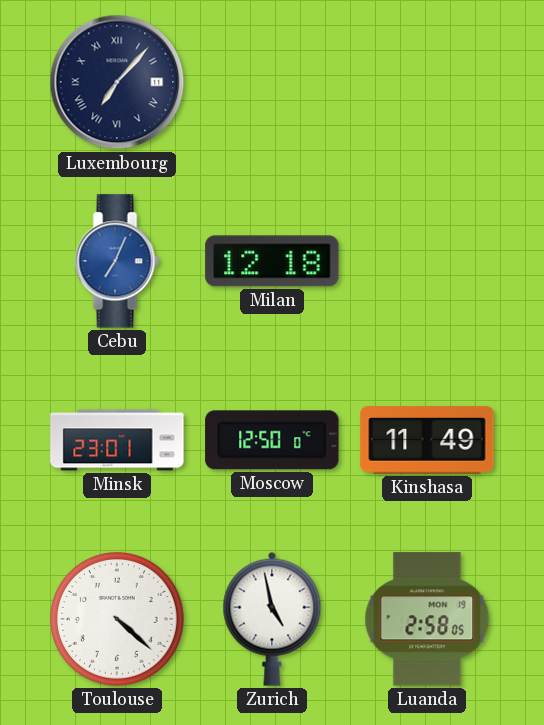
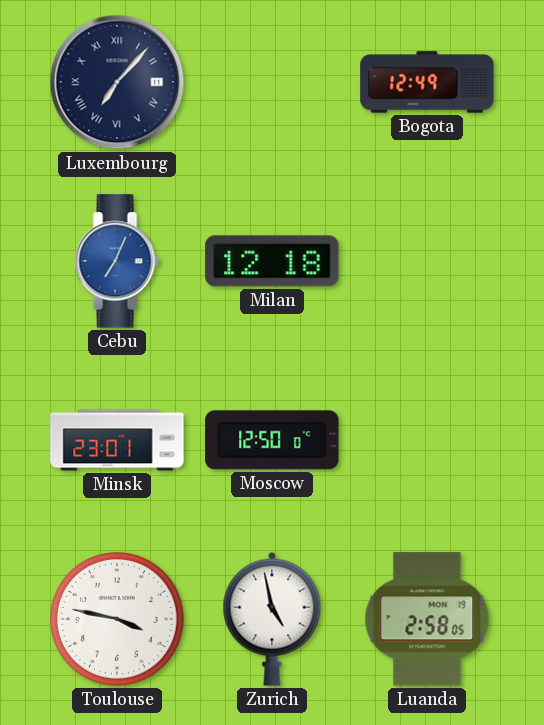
Bogota: none -> 12:49 (427, 82)
Kinshasa: 11:49 -> none (427, 440)
Toulouse: 4:22 -> 3:47 (118, 620)
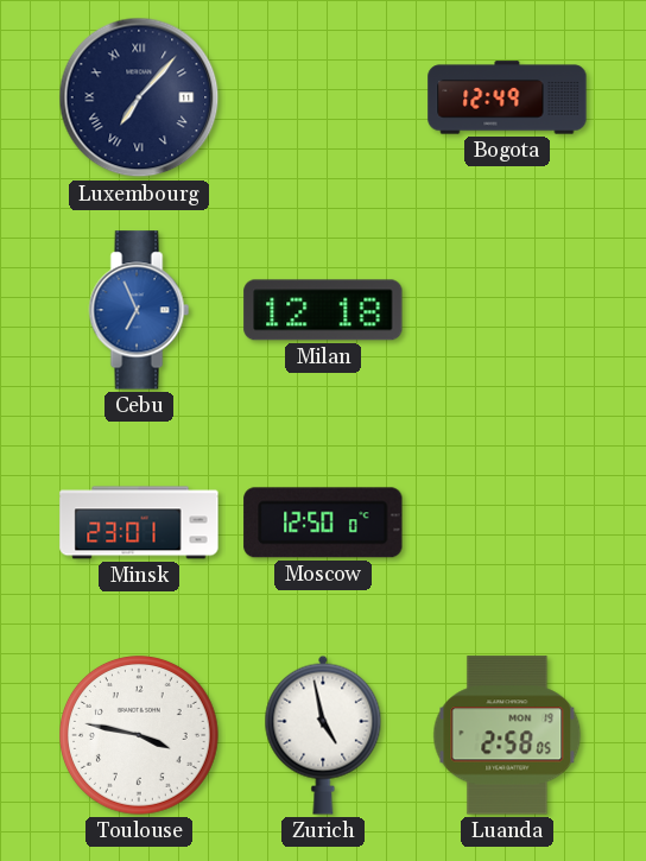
Cebu: 7:04 -> 6:56 (139, 310)
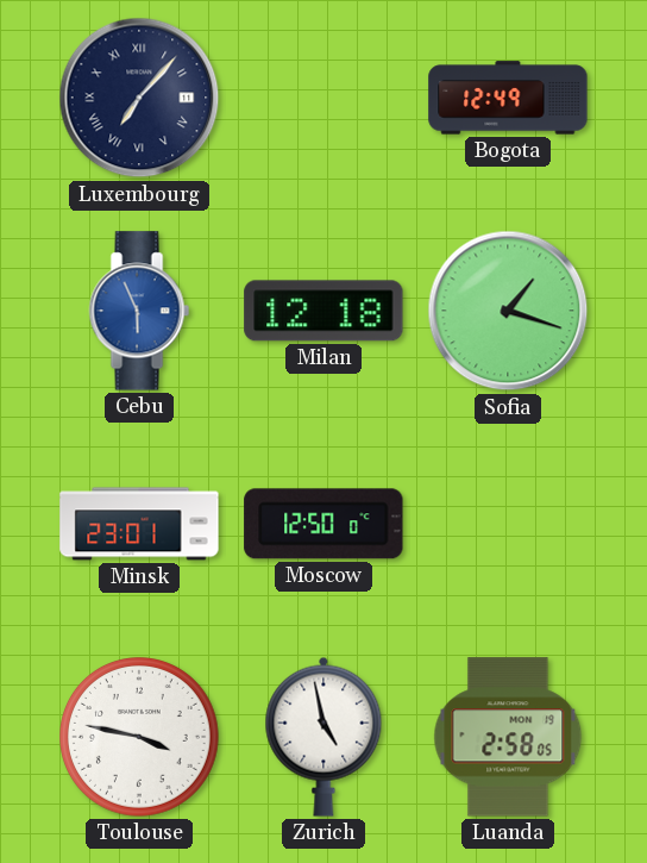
Cebu: 6:56 -> 5:56 (139, 311)
Sofia: none -> 1:18 (508, 311)
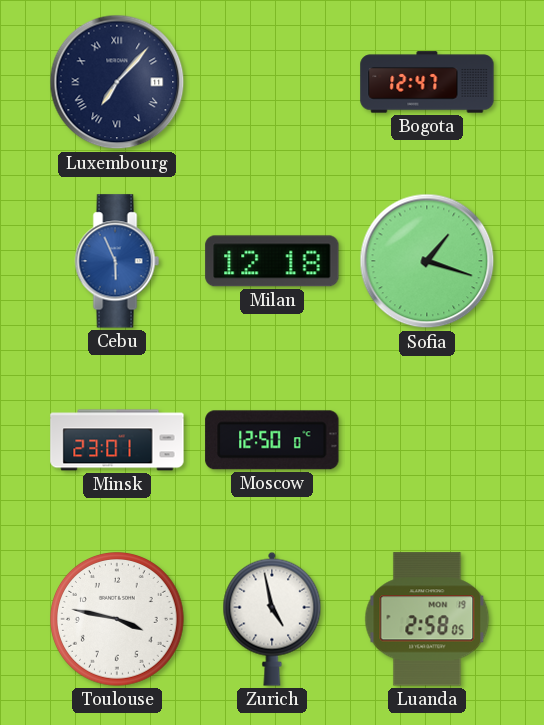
Bogota: 12:49 -> 12:47 (427, 82)
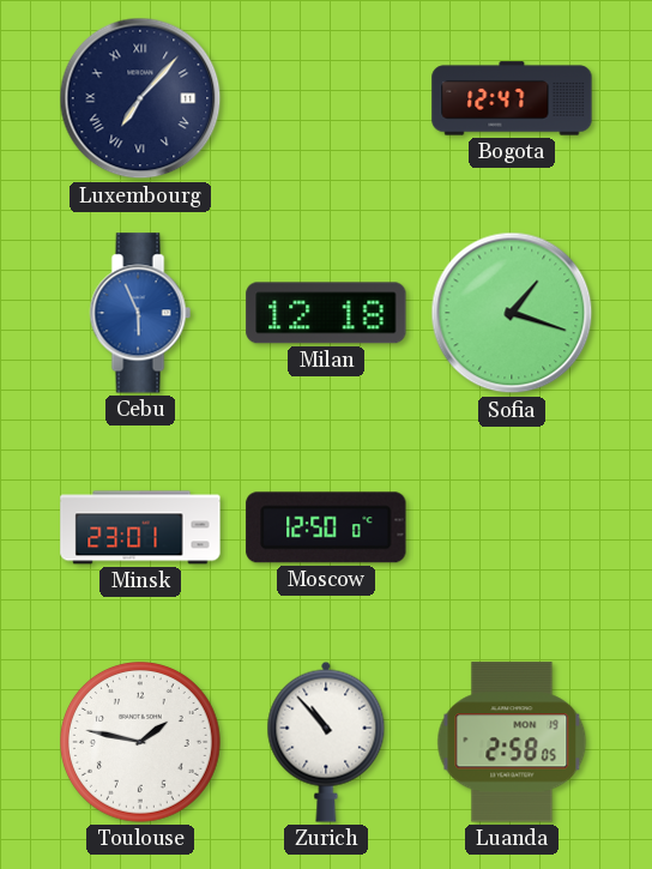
Toulouse: 3:47 -> 1:47 (141, 743)
Zurich: 4:58 -> 10:53 (326, 742)
